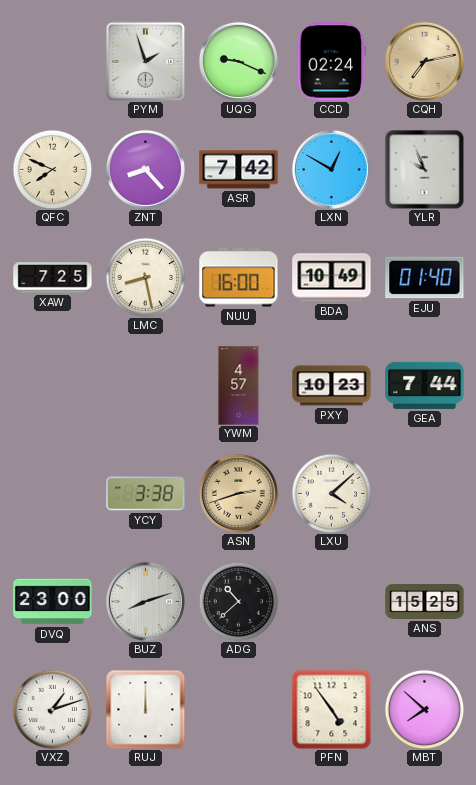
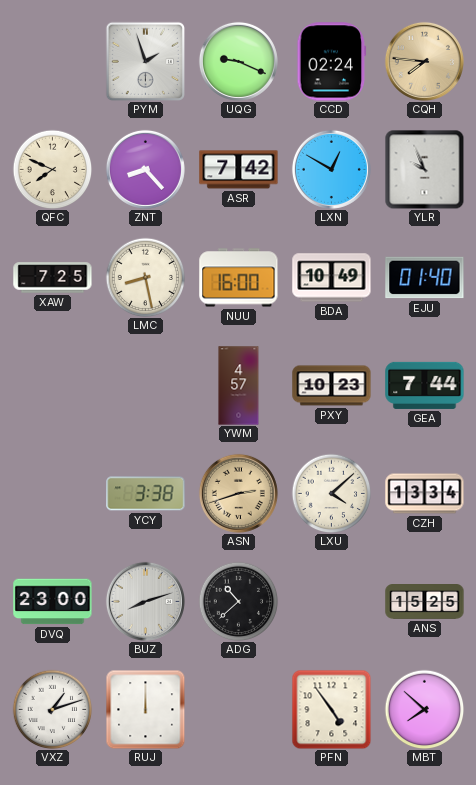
CQH: 7:13 -> 7:46 (424, 61)
CZH: none -> 13:34 (425, 494)
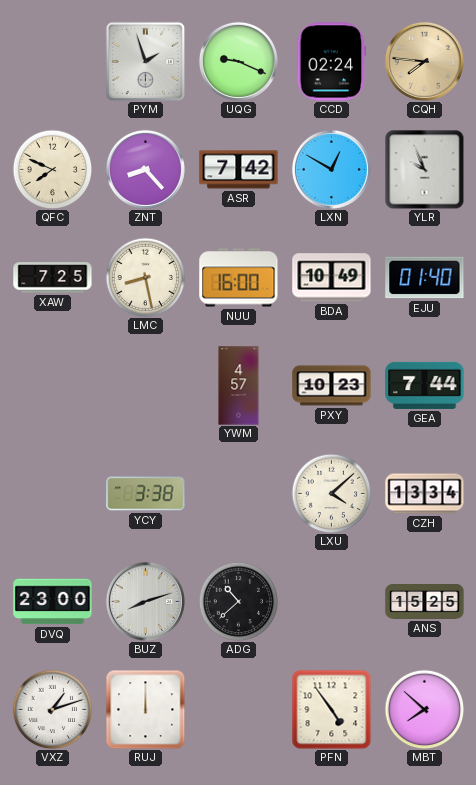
ASN: 2:42 -> none (238, 493)
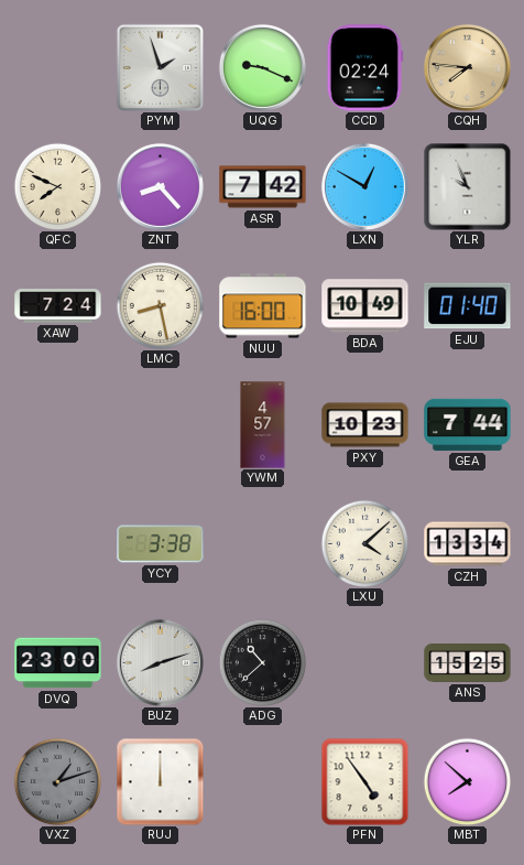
XAW: 7:25 -> 7:24 (58, 306)
VXZ dial: white -> grey (57, 781)
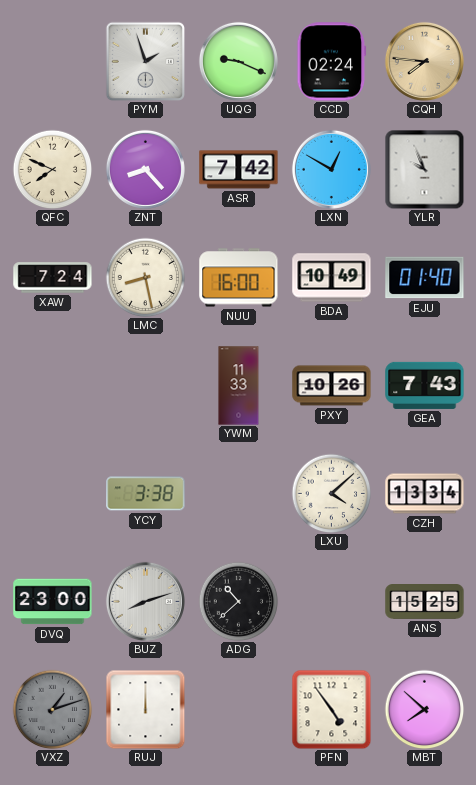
YWM: 4:57 -> 11:33 (239, 386)
PXY: 10:23 -> 10:26 (332, 386)
GEA: 7:44 -> 7:43 (425, 385)
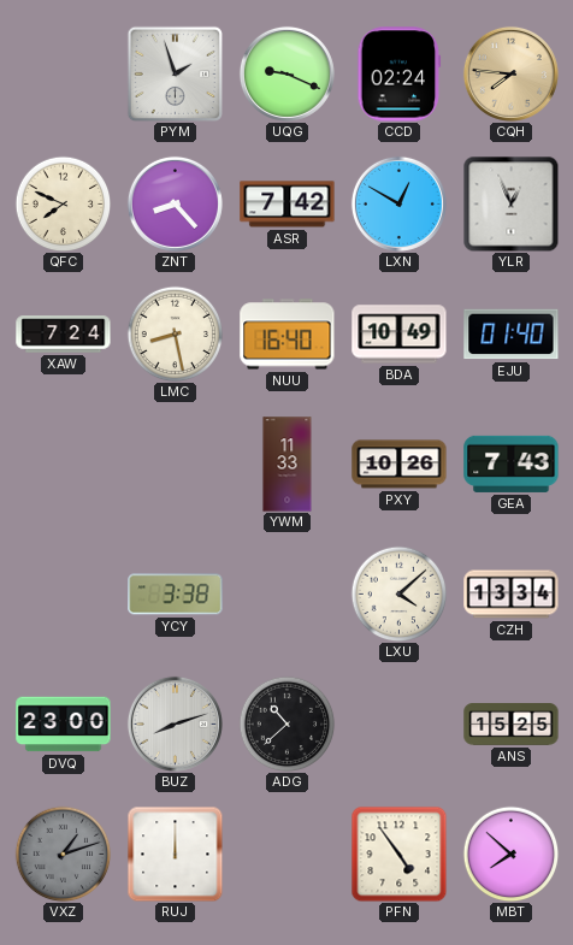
YLR: 9:56 -> 12:56 (510, 203)
NUU: 16:00 -> 16:40 (288, 335)
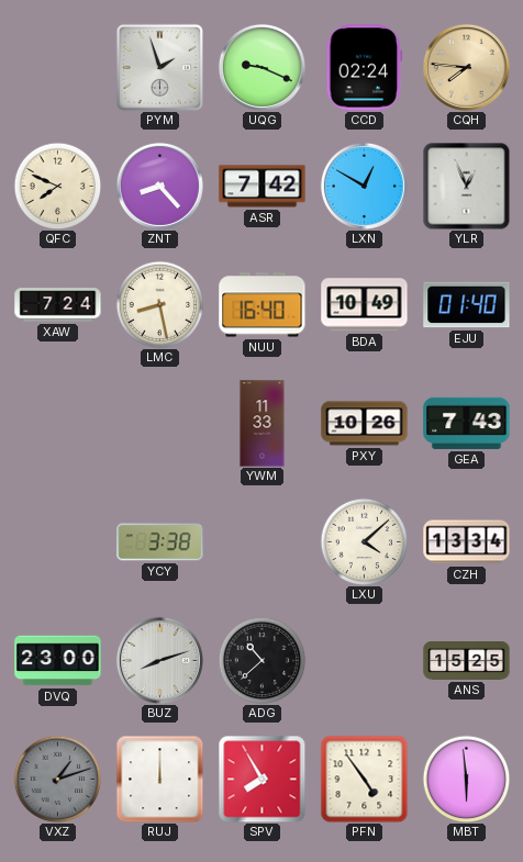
SPV: none -> 7:55 (261, 779)
MBT: 7:52 -> 5:59 (466, 779)
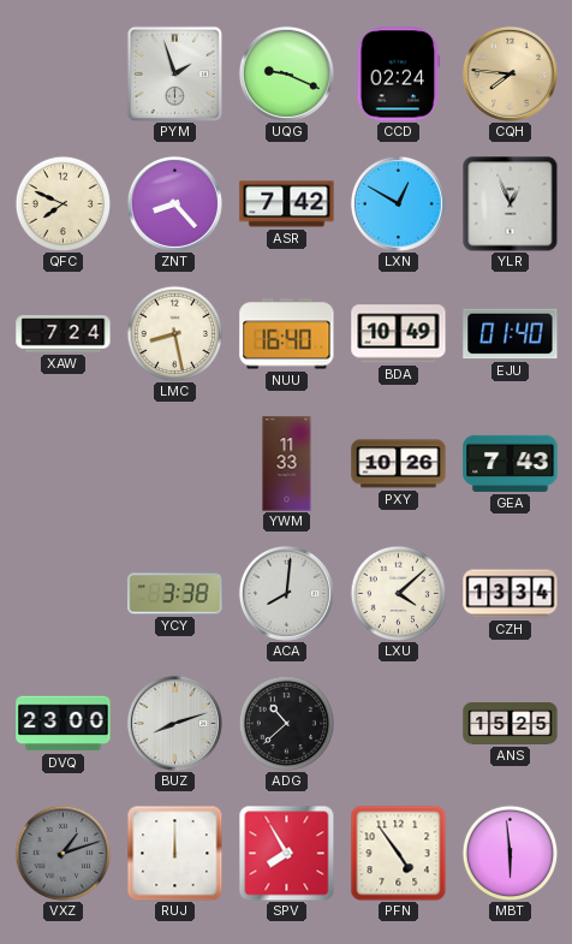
ACA: none -> 8:01 (286, 593)
